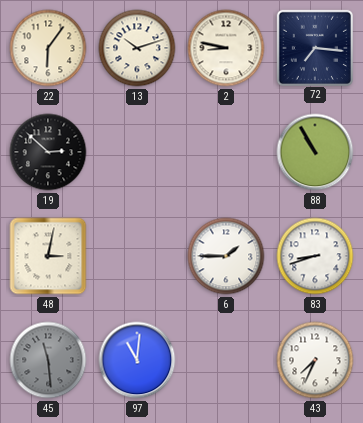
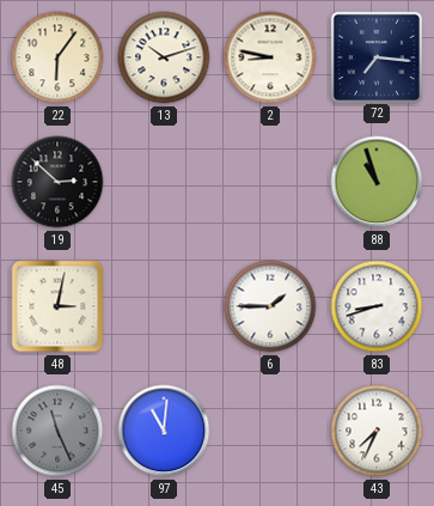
88: 10:55 -> 10:57 (377, 182)
45: 11:29 -> 11:26 (57, 431)
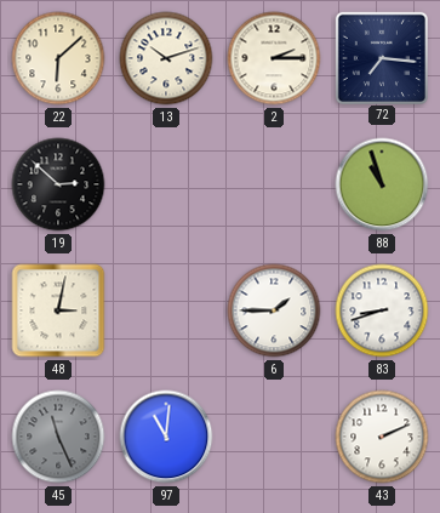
22: 6:06 -> 6:08 (58, 58)
2: 8:47 -> 2:15 (274, 58)
43: 7:34 -> 2:11 (382, 437)
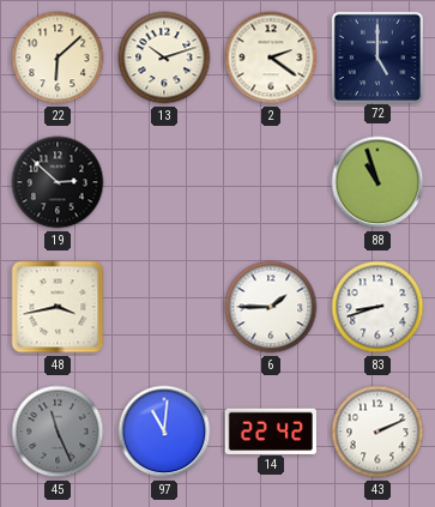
2: 2:15 -> 2:21 (271, 58)
72: 7:16 -> 5:00 (376, 56)
48: 3:02 -> 3:43 (58, 307)
14: none -> 22:42 (271, 430)
